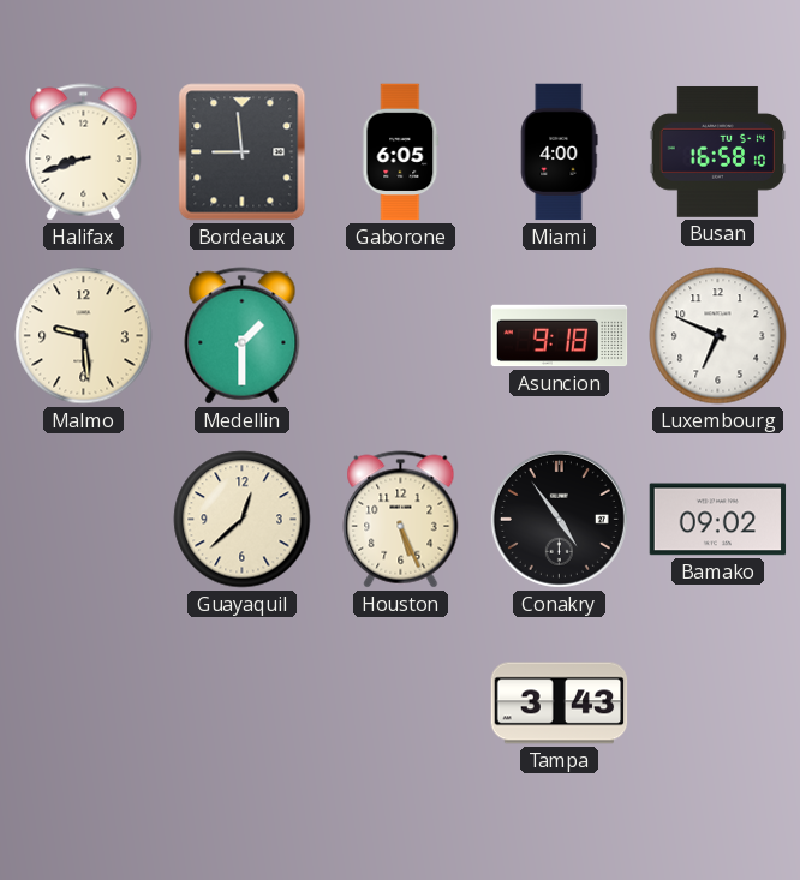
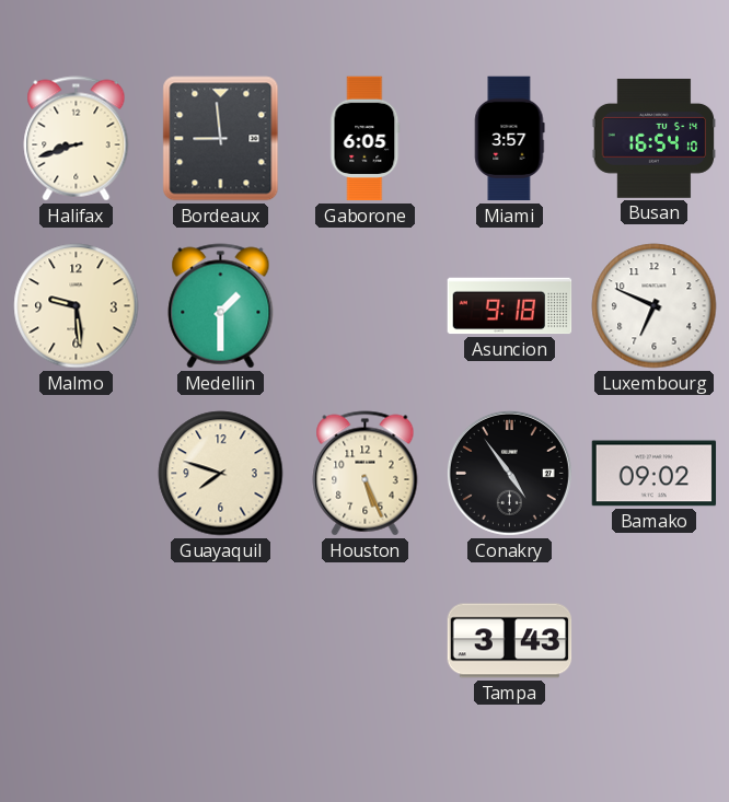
Miami: 4:00 -> 3:57 (510, 139)
Busan: 16:58 -> 16:54 (655, 138)
Guayaquil: 12:38 -> 7:48 (221, 474)
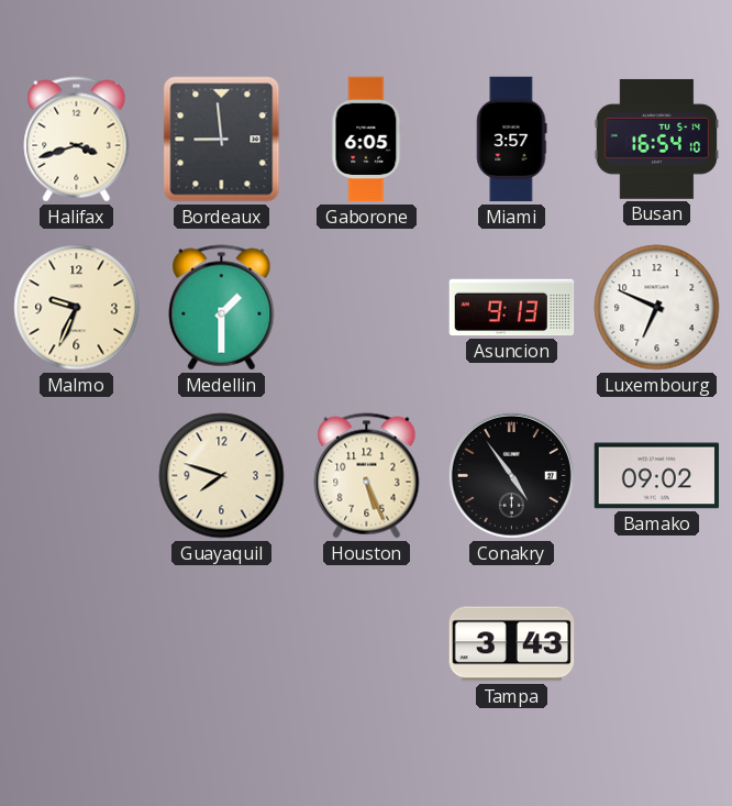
Halifax: 8:42 -> 3:42 (77, 140)
Malmo: 9:29 -> 9:34 (77, 308)
Asuncion: 9:18 -> 9:13 (512, 308)
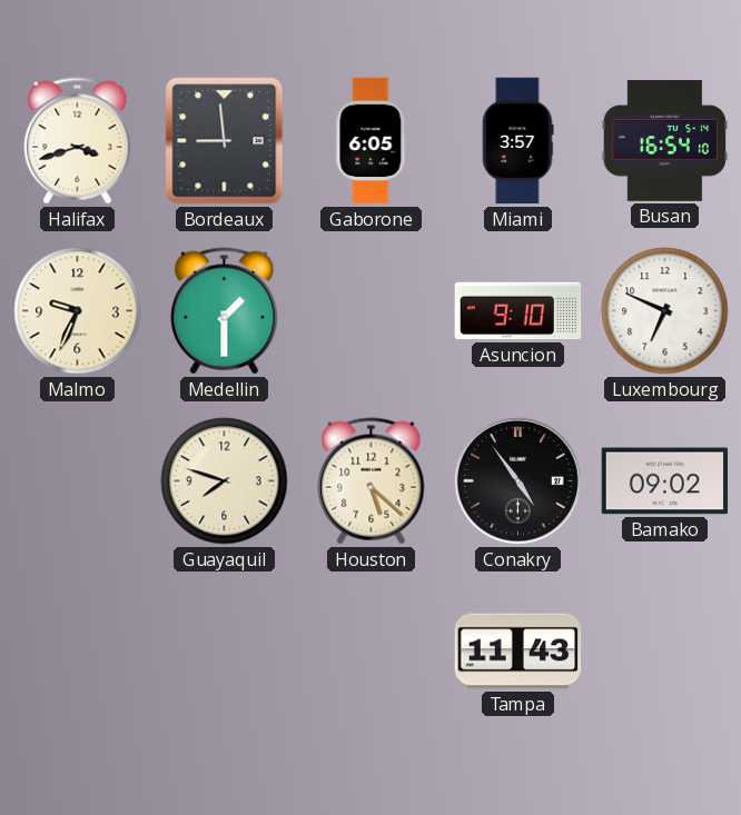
Asuncion: 9:13 -> 9:10 (518, 311)
Houston: 5:26 -> 5:22 (372, 481)
Tampa: 3:43 -> 11:43 (518, 652)
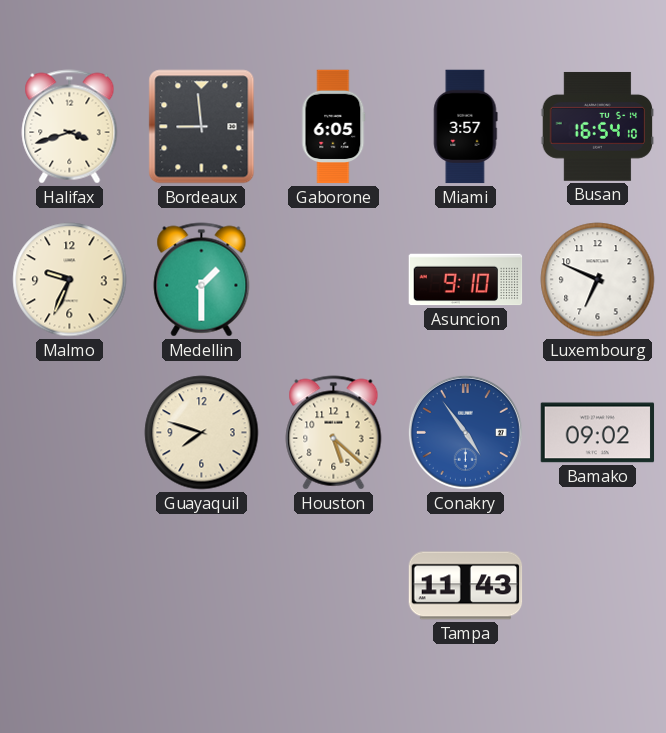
Conakry dial: black -> blue (465, 432)
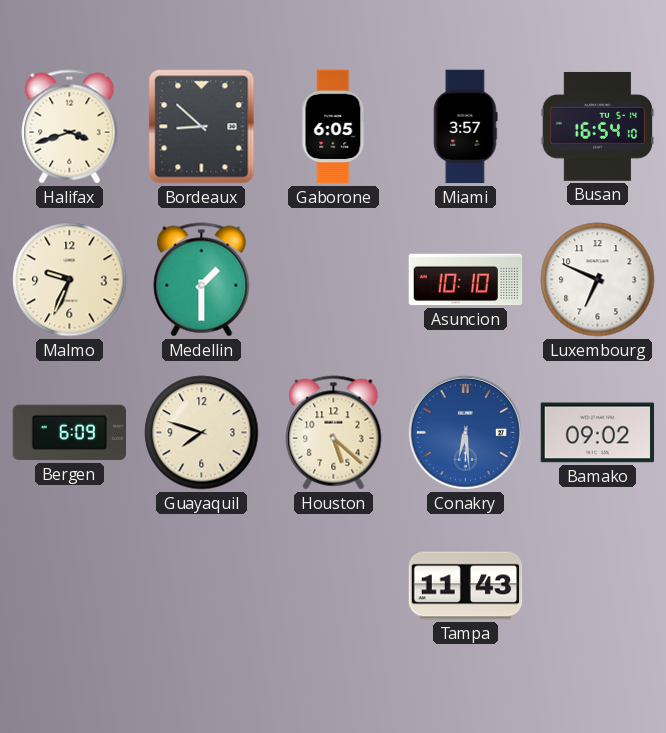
Bordeaux: 8:59 -> 8:52 (202, 127)
Asuncion: 9:10 -> 10:10 (466, 280)
Bergen: none -> 6:09 (70, 433)
Conakry: 4:54 -> 6:29 (465, 432)
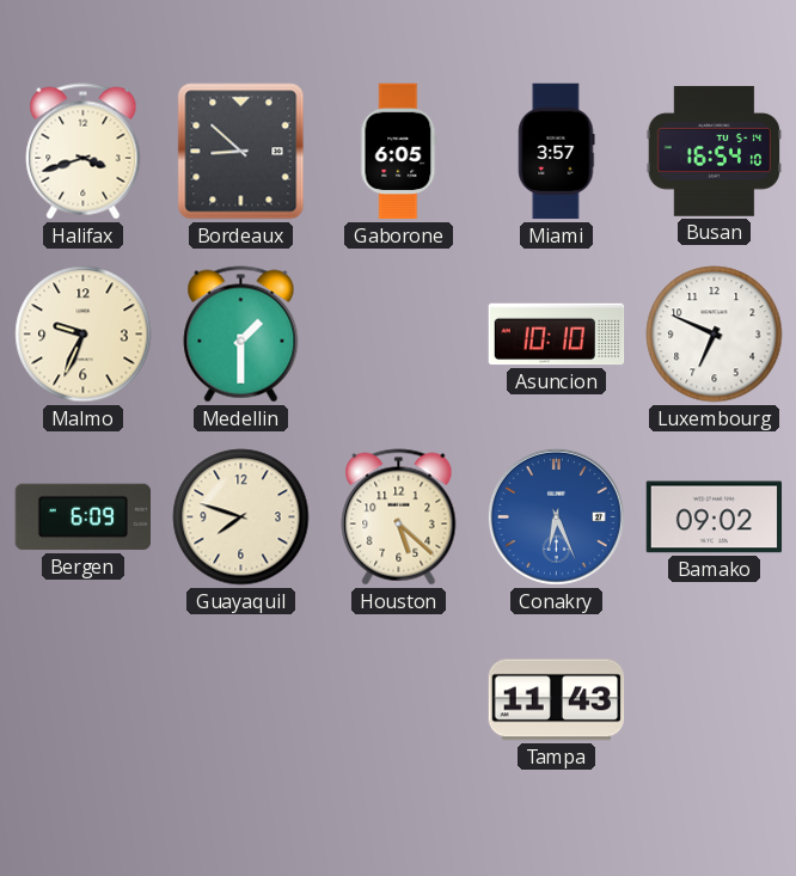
Conakry: 6:29 -> 6:26 (556, 516)
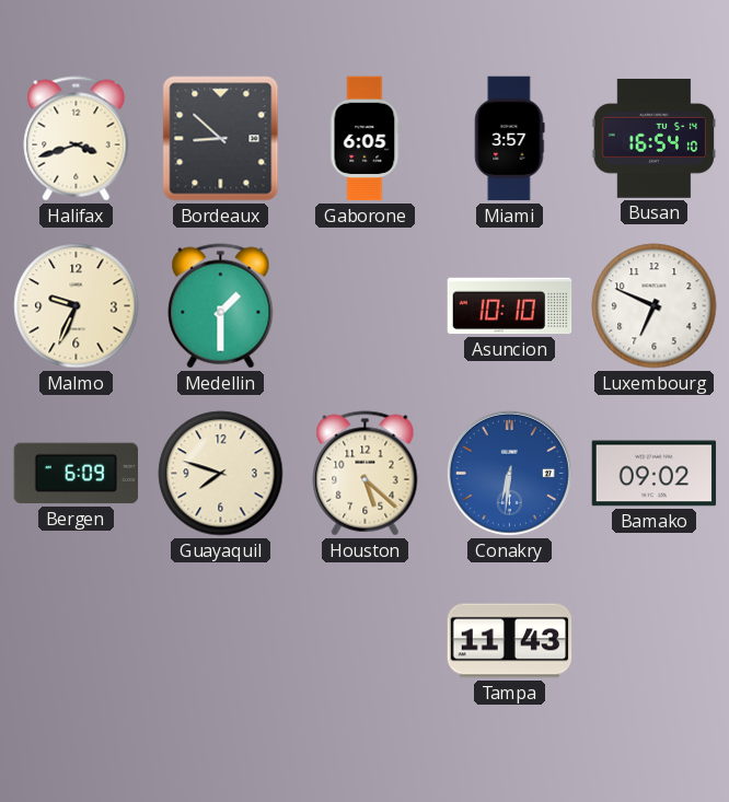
Conakry: 6:26 -> 6:31 (509, 473)
